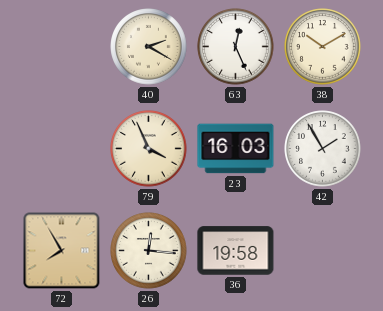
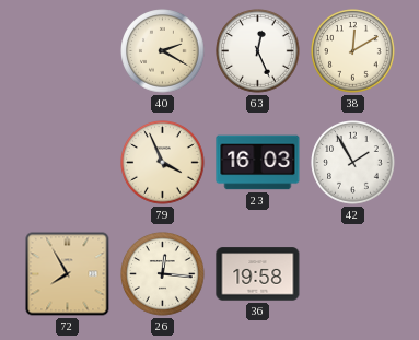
38: 10:10 -> 12:10 (353, 51)
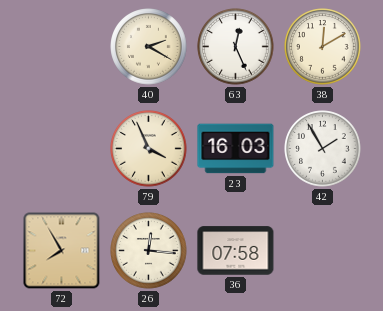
36: 19:58 -> 07:58 (236, 251)
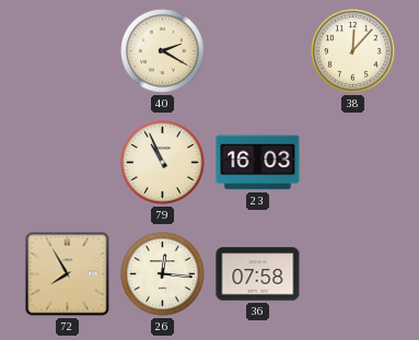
63: 12:26 -> none (236, 47)
38: 12:10 -> 12:07 (353, 51)
79: 3:56 -> 10:56 (163, 163)
42: 1:55 -> none (323, 149)
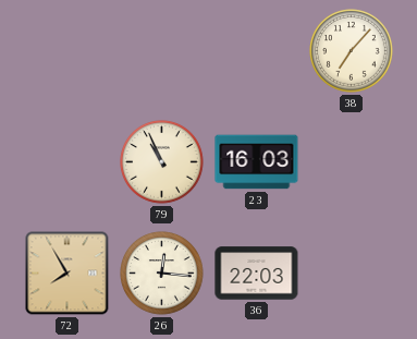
40: 2:20 -> none (163, 51)
38: 12:07 -> 7:07 (352, 51)
36: 07:58 -> 22:03 (257, 274)
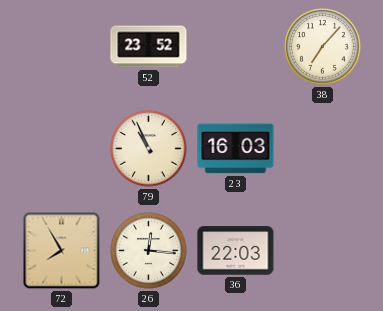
52: none -> 23:52 (149, 47)
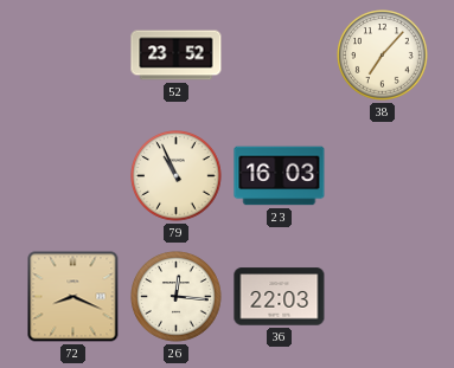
72: 7:55 -> 8:19 (73, 297)
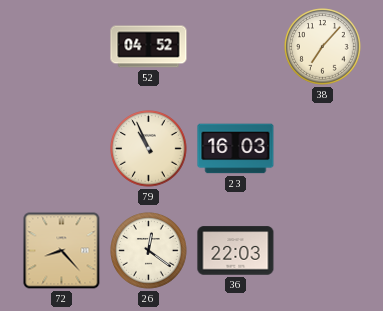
52: 23:52 -> 04:52 (149, 47)
72: 8:19 -> 8:23 (62, 251)
26: 12:16 -> 12:21 (149, 251)
